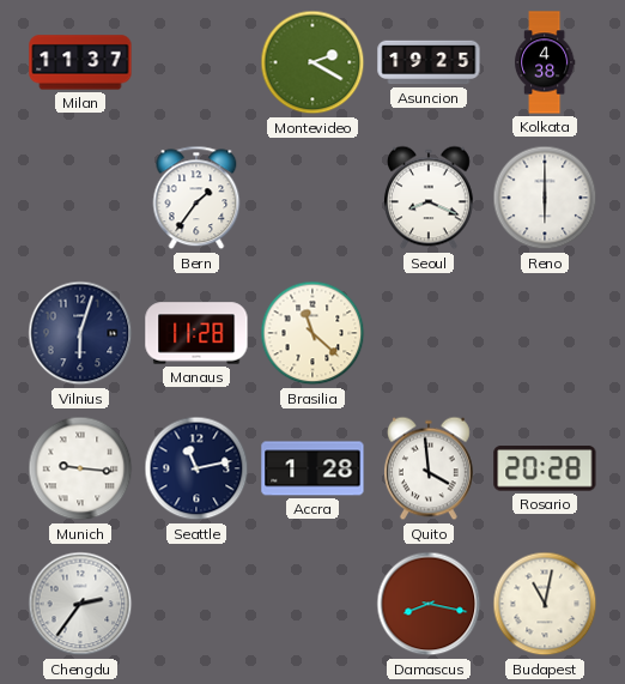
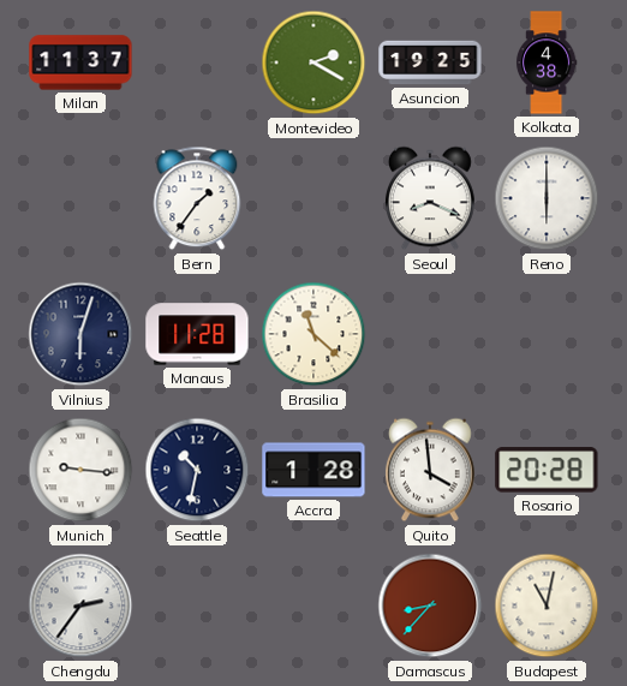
Seattle: 11:13 -> 10:32 (197, 470)
Damascus: 8:17 -> 8:37 (430, 606)
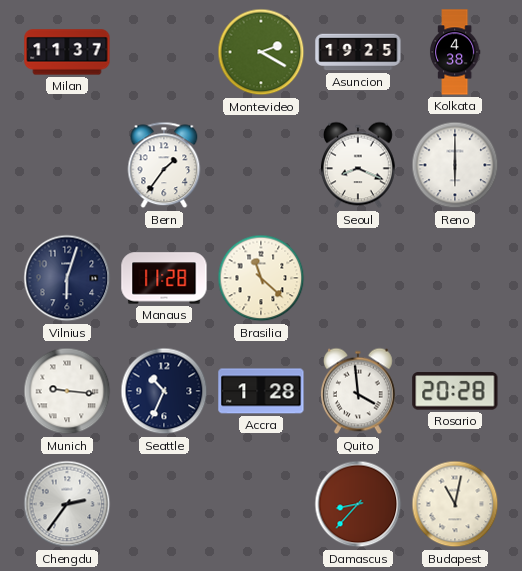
Seattle: 10:32 -> 10:34 (164, 391)
